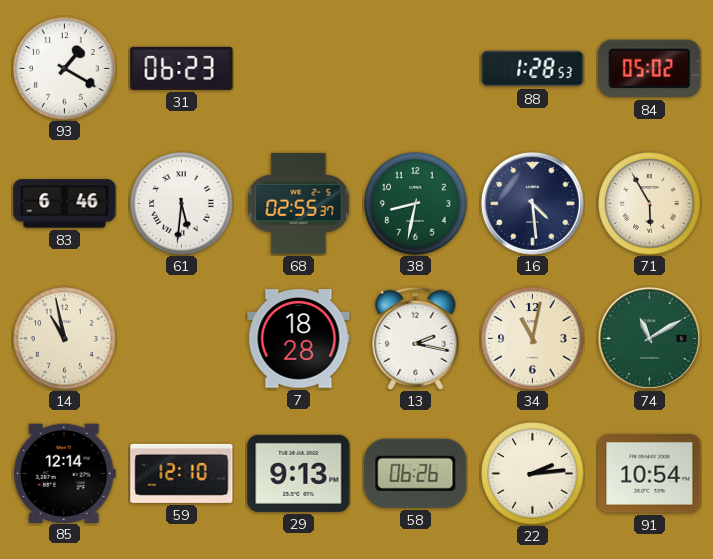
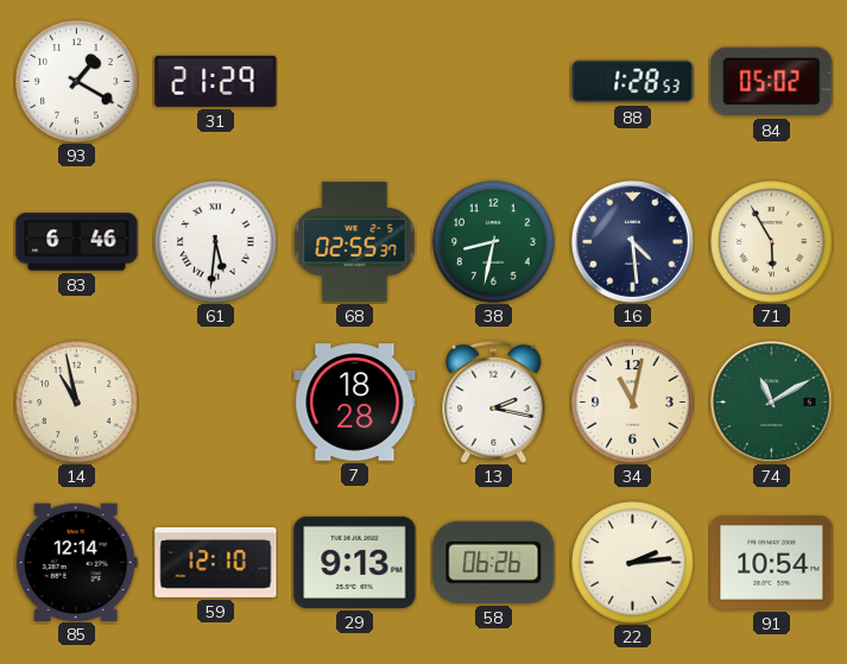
31: 06:23 -> 21:29 (216, 81)
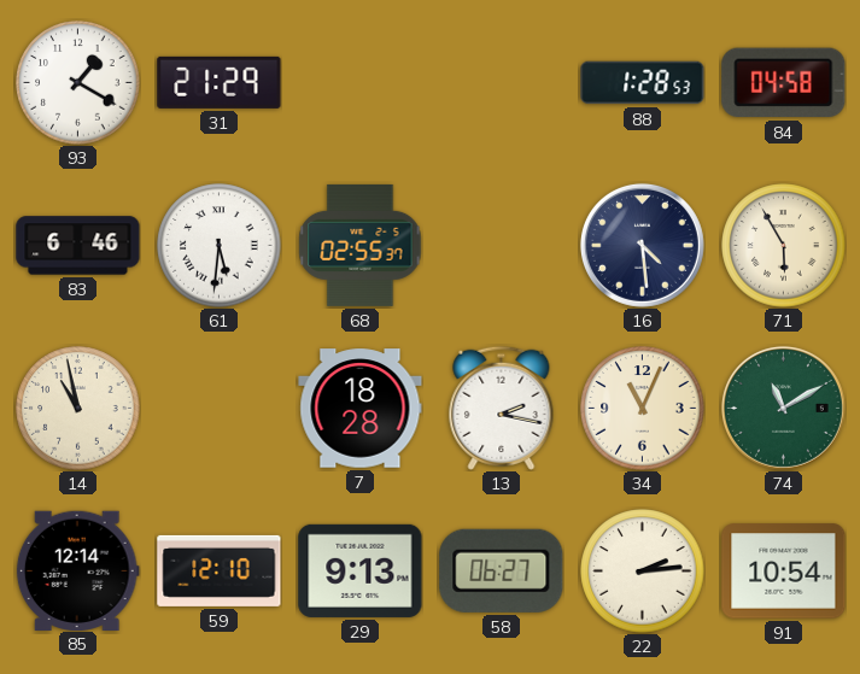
84: 05:02 -> 04:58 (784, 83)
38: 8:32 -> none (494, 242)
34: 11:02 -> 11:04 (643, 409)
58: 06:26 -> 06:27 (502, 570)
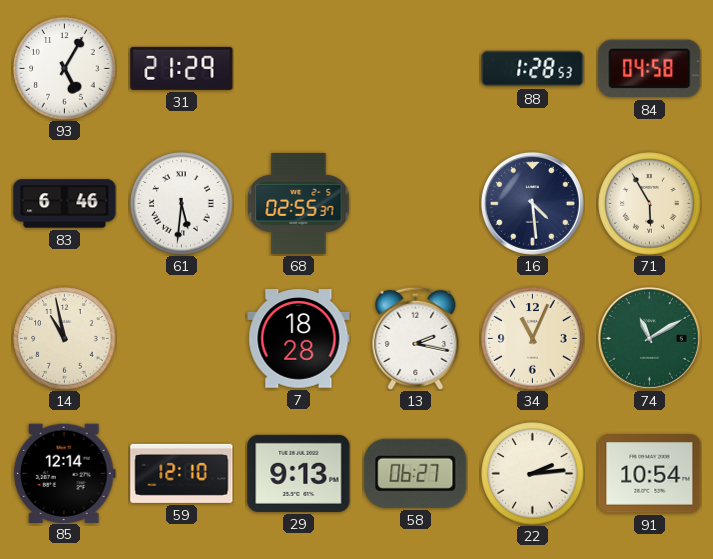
93: 1:20 -> 5:05 (65, 69)
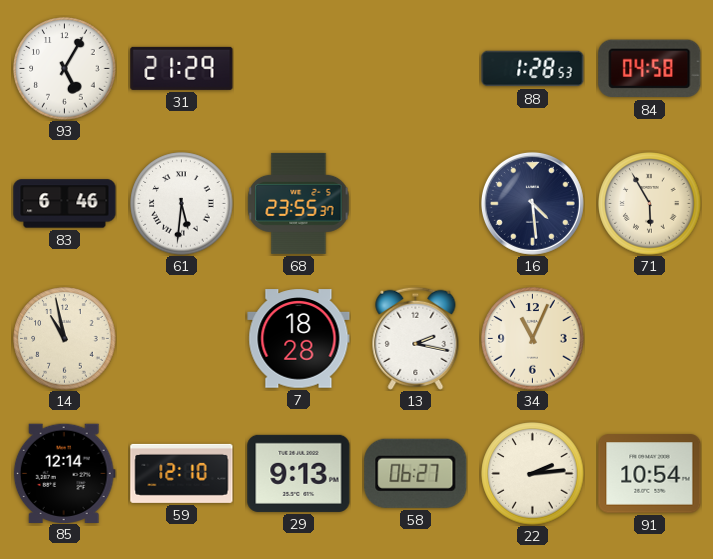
68: 02:55 -> 23:55 (299, 203)
74: 11:10 -> none (649, 338)
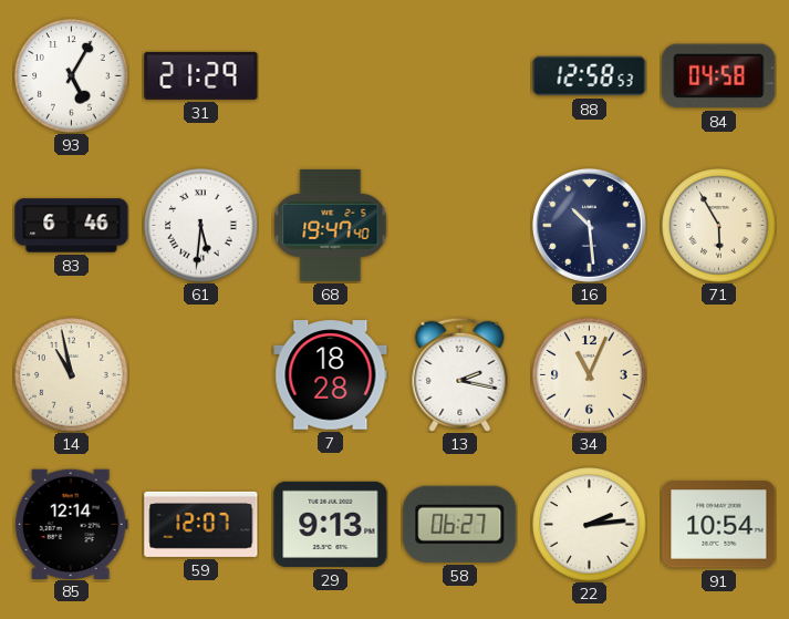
88: 1:28 -> 12:58 (590, 76)
68: 23:55 -> 19:47 (331, 225)
16: 4:29 -> 10:29 (589, 225)
59: 12:10 -> 12:07 (201, 524)
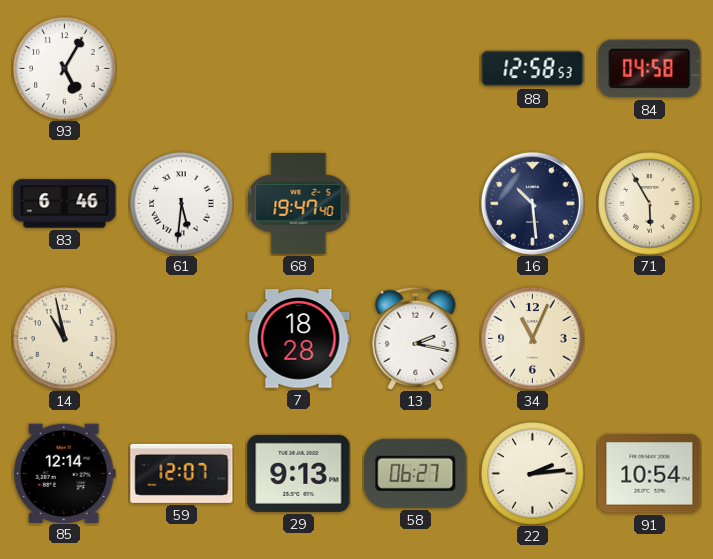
31: 21:29 -> none (201, 75)
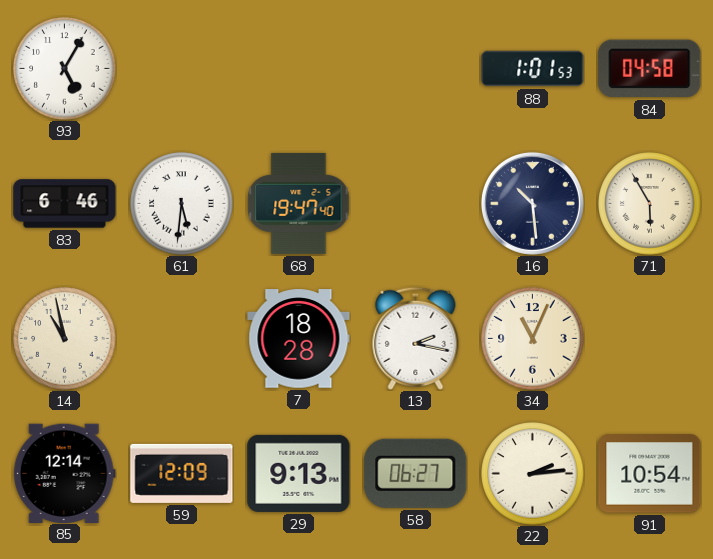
88: 12:58 -> 1:01 (533, 69)
59: 12:07 -> 12:09 (182, 473)
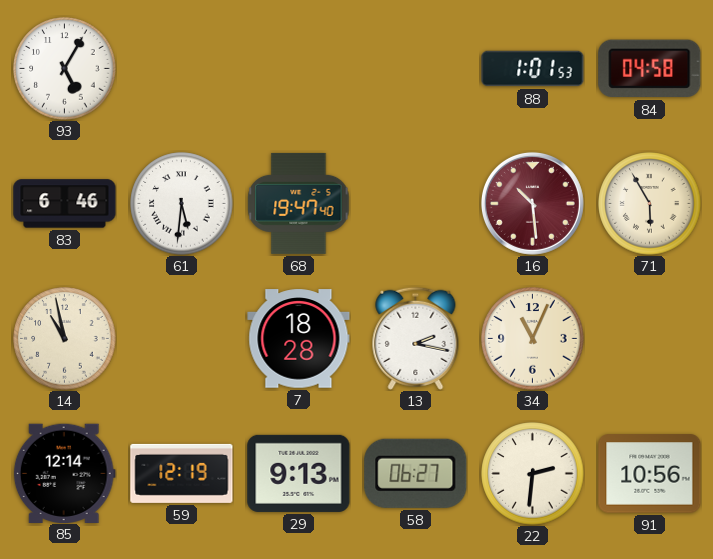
16 dial: navy -> burgundy (532, 203)
59: 12:09 -> 12:19 (182, 473)
22: 2:14 -> 2:31 (533, 474)
91: 10:54 -> 10:56 (650, 474)
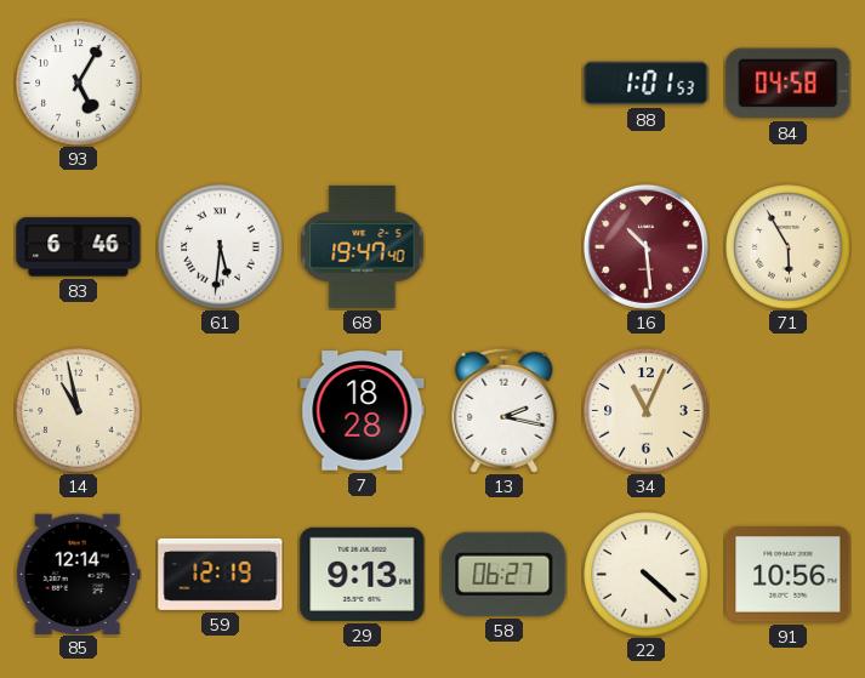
22: 2:31 -> 4:22 (647, 575)
